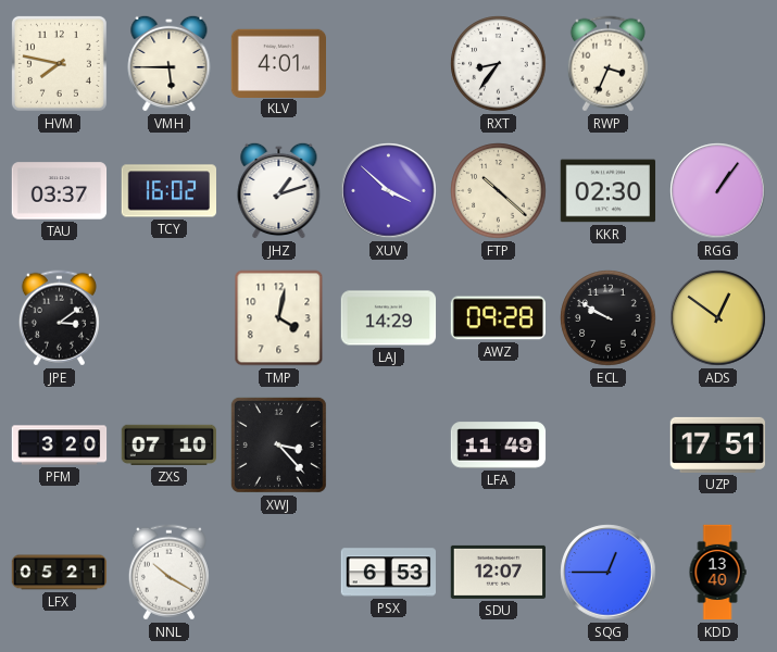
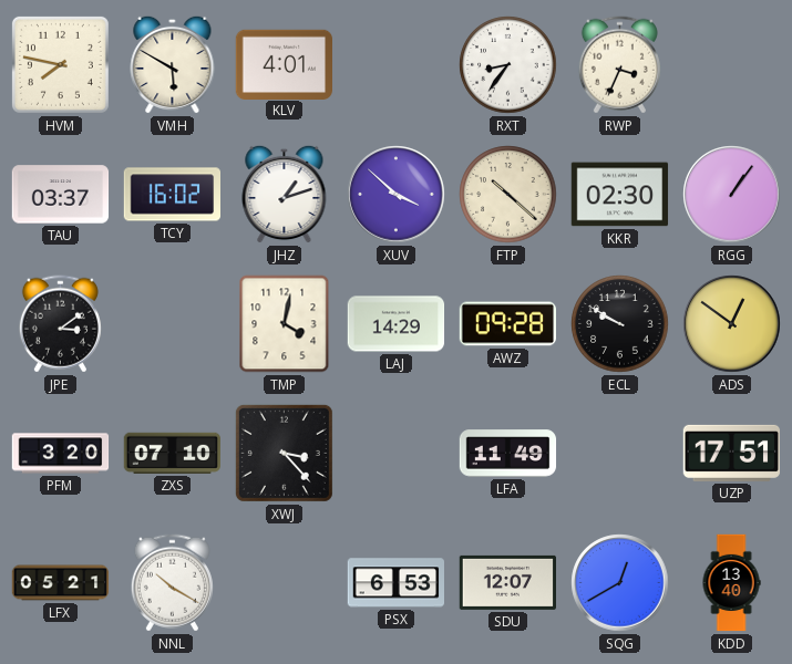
VMH: 5:45 -> 5:50 (173, 64)
SQG: 12:45 -> 12:40 (620, 583)
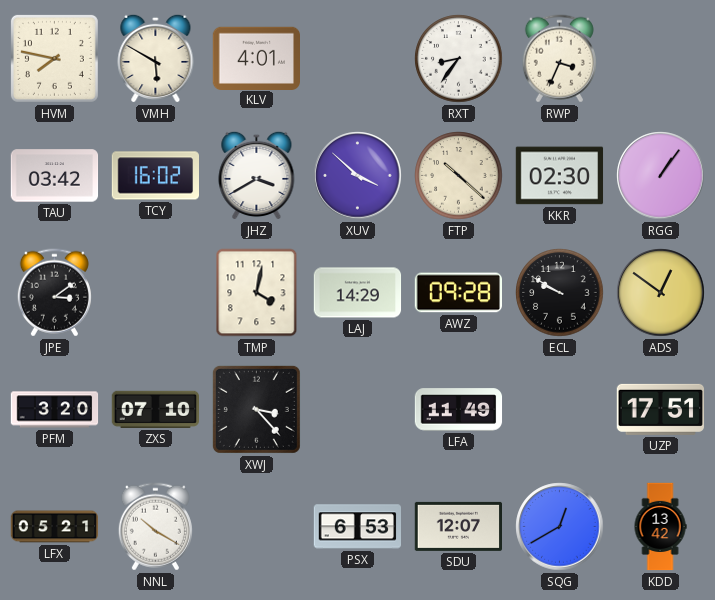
TAU: 03:37 -> 03:42 (55, 176)
JHZ: 1:12 -> 3:40 (257, 175)
KDD: 13:40 -> 13:42 (660, 527)
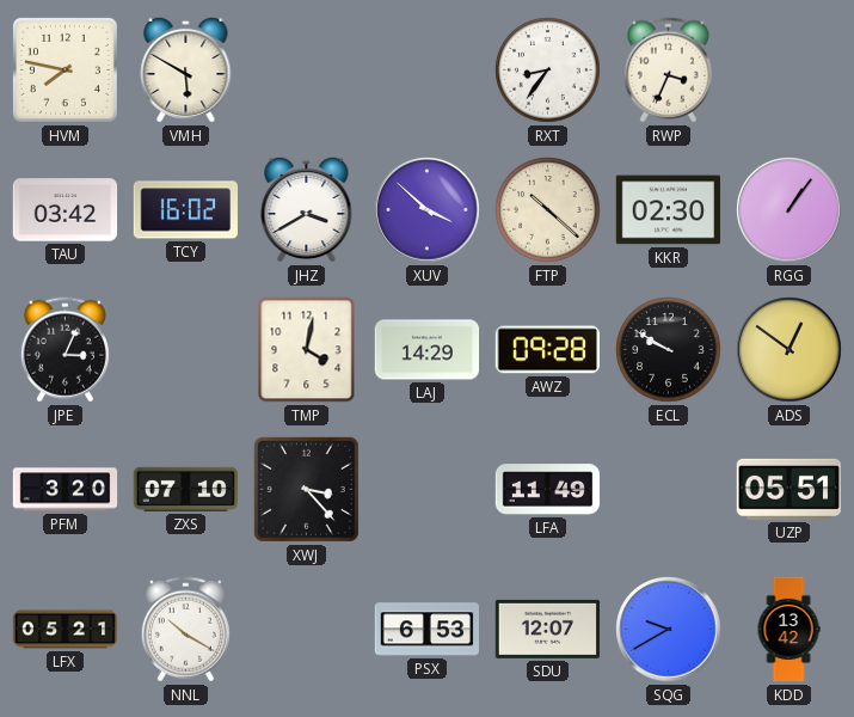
KLV: 4:01 -> none (256, 58)
JPE: 3:09 -> 3:04 (64, 350)
UZP: 17:51 -> 05:51 (790, 489)
SQG: 12:40 -> 9:40 (669, 630)
